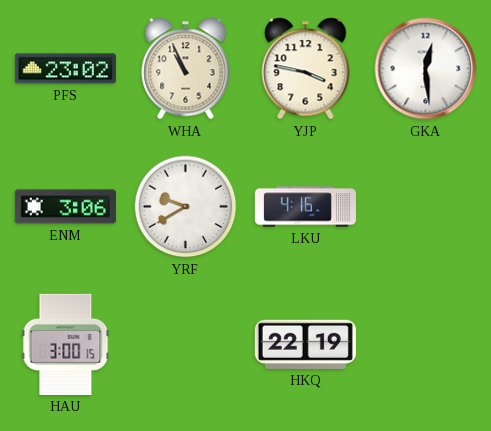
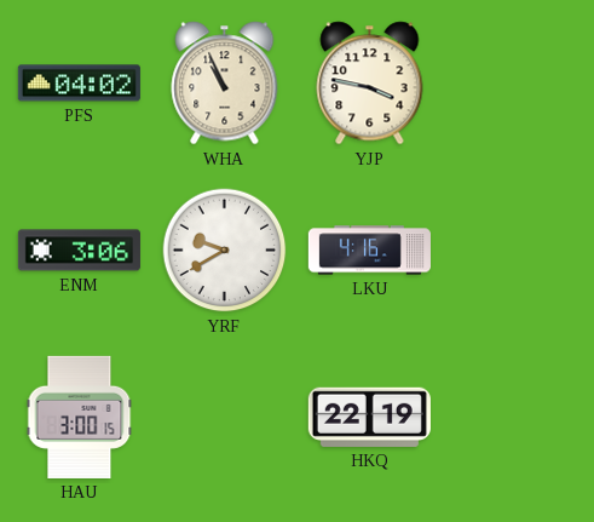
PFS: 23:02 -> 04:02 (79, 84)
GKA: 12:29 -> none (426, 69)
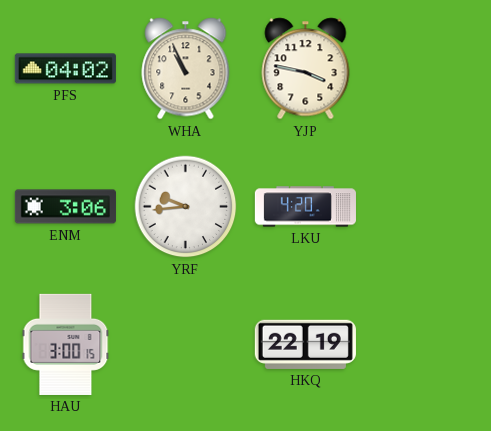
YRF: 9:40 -> 9:44 (186, 207)
LKU: 4:16 -> 4:20 (305, 207)
